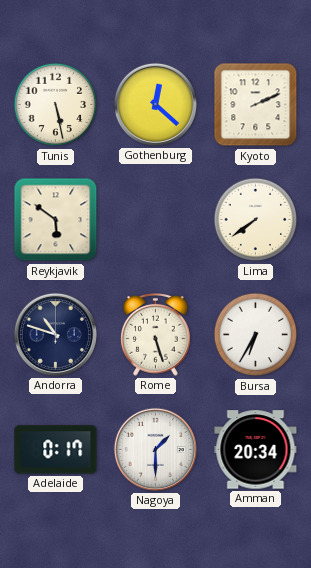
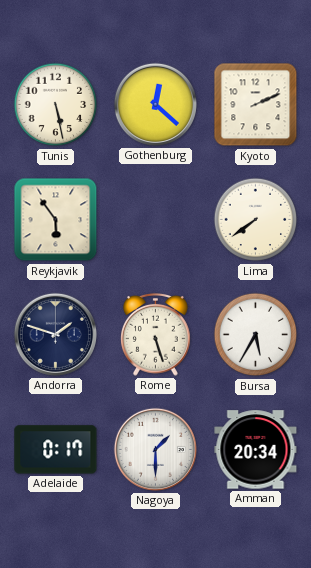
Reykjavik: 5:51 -> 5:54 (56, 220)
Andorra: 10:48 -> 1:48 (55, 334)
Bursa: 6:35 -> 5:35 (256, 335)
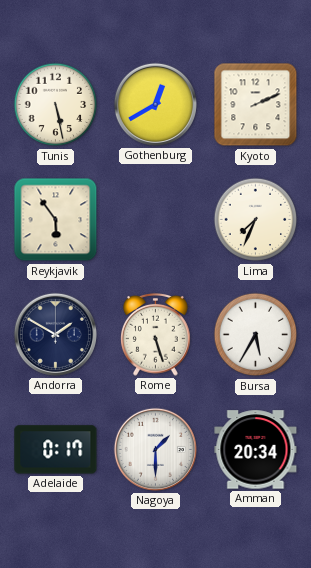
Gothenburg: 12:22 -> 12:40 (155, 104)
Lima: 7:39 -> 7:34 (256, 220)
Andorra: 1:48 -> 1:50 (55, 334)
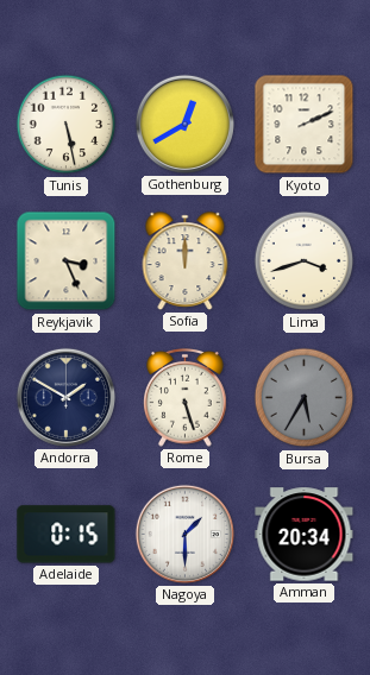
Reykjavik: 5:54 -> 3:26 (67, 261)
Sofia: none -> 12:00 (186, 261)
Lima: 7:34 -> 3:42 (305, 261)
Bursa dial: white -> grey (305, 398)
Adelaide: 0:17 -> 0:15 (67, 535)
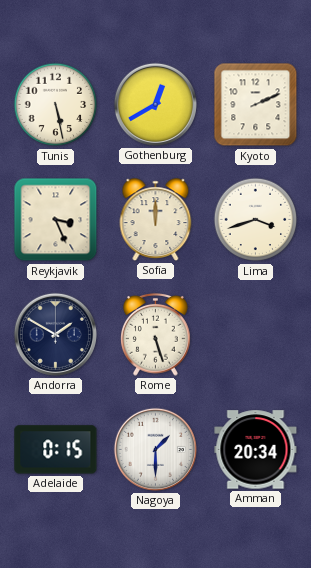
Bursa: 5:35 -> none (305, 398)
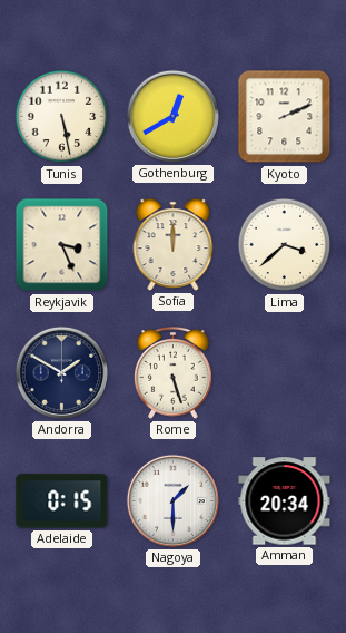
Lima: 3:42 -> 3:38 (285, 245)
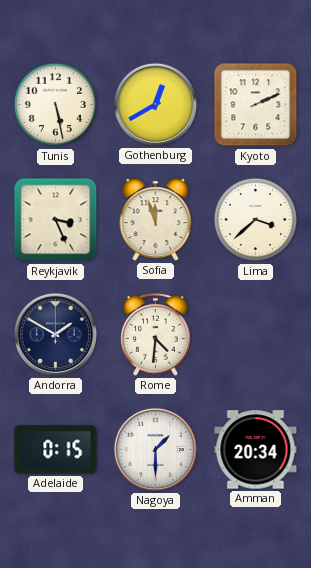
Sofia: 12:00 -> 11:57 (156, 220)
Rome: 5:27 -> 4:31 (156, 334)
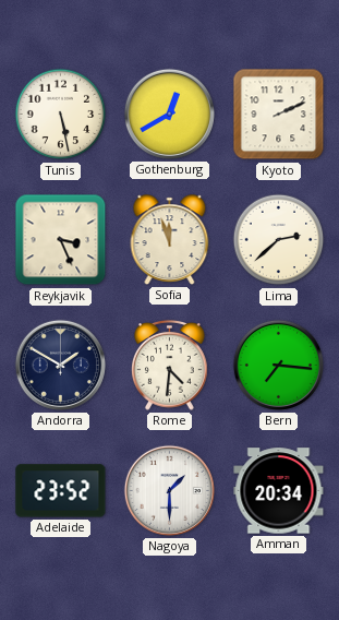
Lima: 3:38 -> 2:38 (279, 240)
Bern: none -> 7:16 (278, 365)
Adelaide: 0:15 -> 23:52 (61, 491)
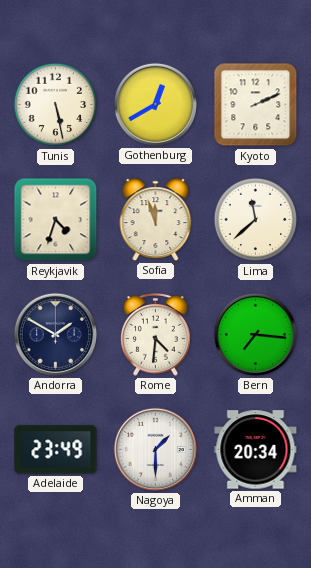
Reykjavik: 3:26 -> 4:33 (56, 220)
Lima: 2:38 -> 11:38 (256, 220)
Adelaide: 23:52 -> 23:49 (56, 450)
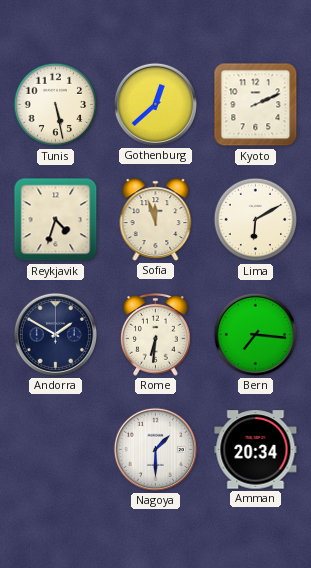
Gothenburg: 12:40 -> 12:38 (155, 104)
Lima: 11:38 -> 6:10 (256, 220)
Rome: 4:31 -> 6:31 (156, 334)
Adelaide: 23:49 -> none (56, 450)
